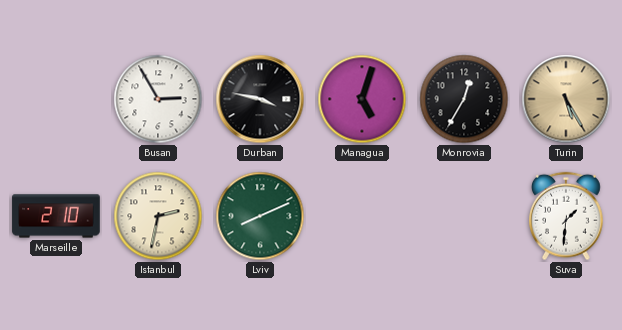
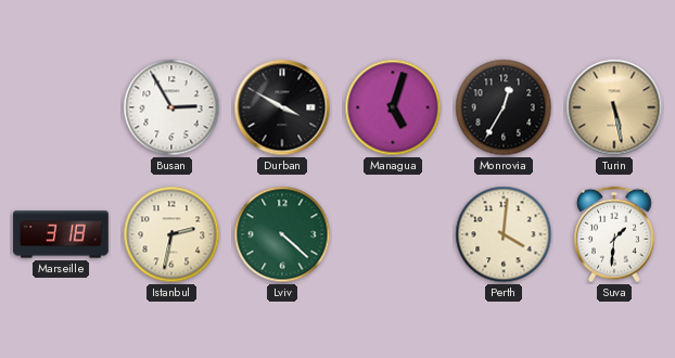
Durban: 3:47 -> 3:50 (282, 107)
Turin: 5:25 -> 5:28 (614, 107)
Marseille: 2:10 -> 3:18 (61, 234)
Lviv: 8:11 -> 4:22 (282, 234)
Perth: none -> 4:01 (504, 234)
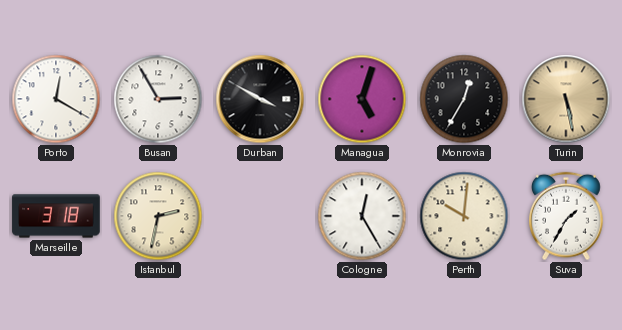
Porto: none -> 12:20 (56, 99)
Lviv: 4:22 -> none (282, 234)
Cologne: none -> 12:25 (362, 216)
Perth: 4:01 -> 10:01 (464, 216)
Suva: 1:31 -> 1:35 (567, 216)
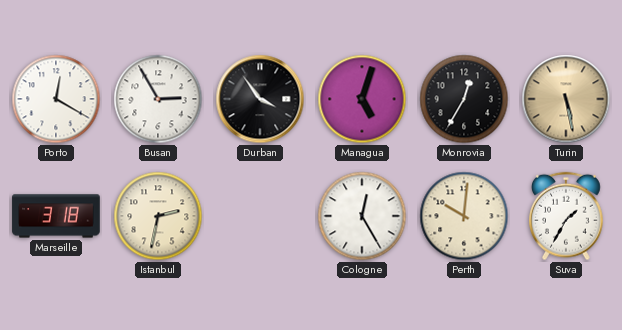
Durban: 3:50 -> 3:54 (260, 99)
